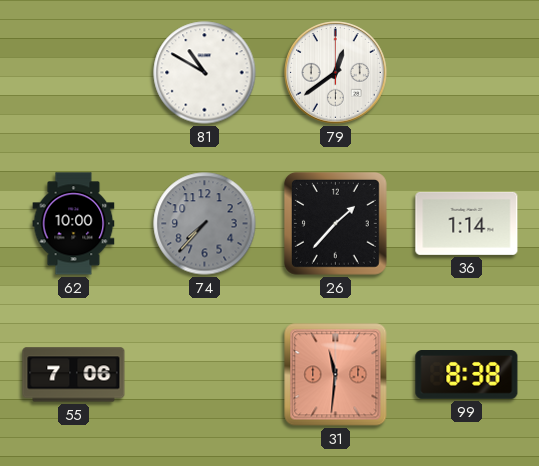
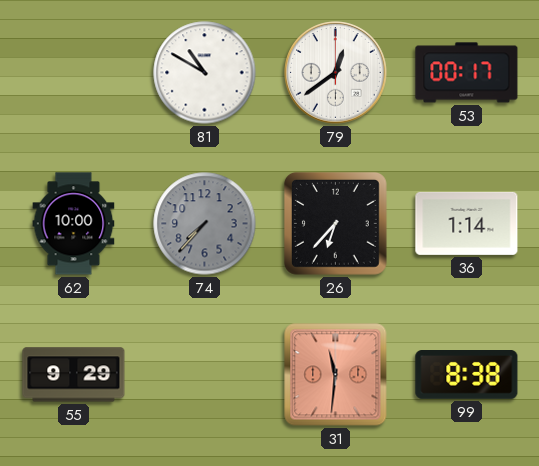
53: none -> 00:17 (467, 73)
26: 1:37 -> 6:37 (335, 223)
55: 7:06 -> 9:29 (74, 375)
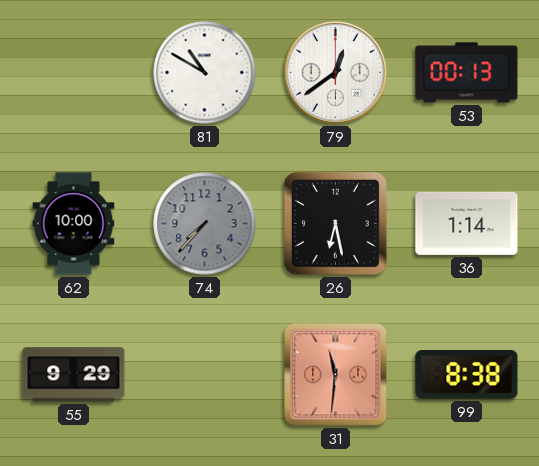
53: 00:17 -> 00:13 (467, 73)
26: 6:37 -> 6:28 (335, 223)
